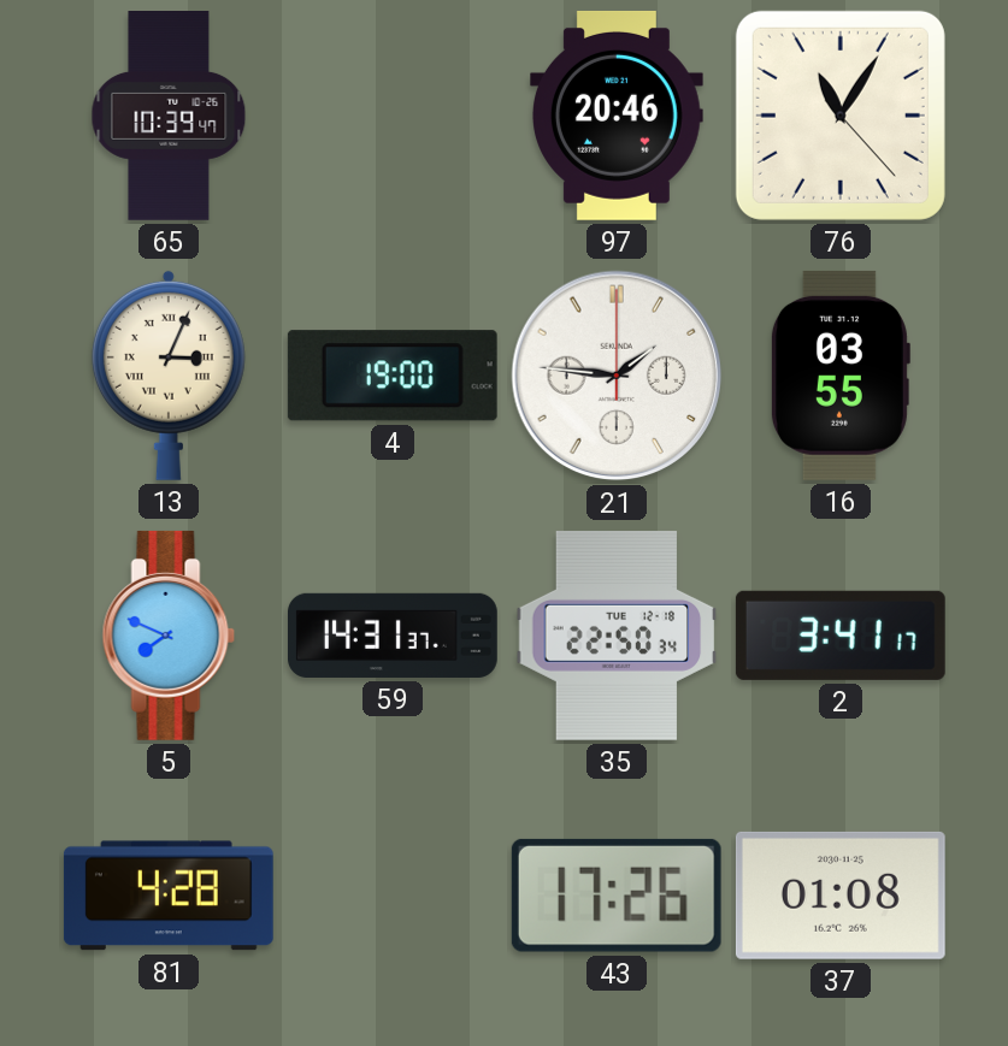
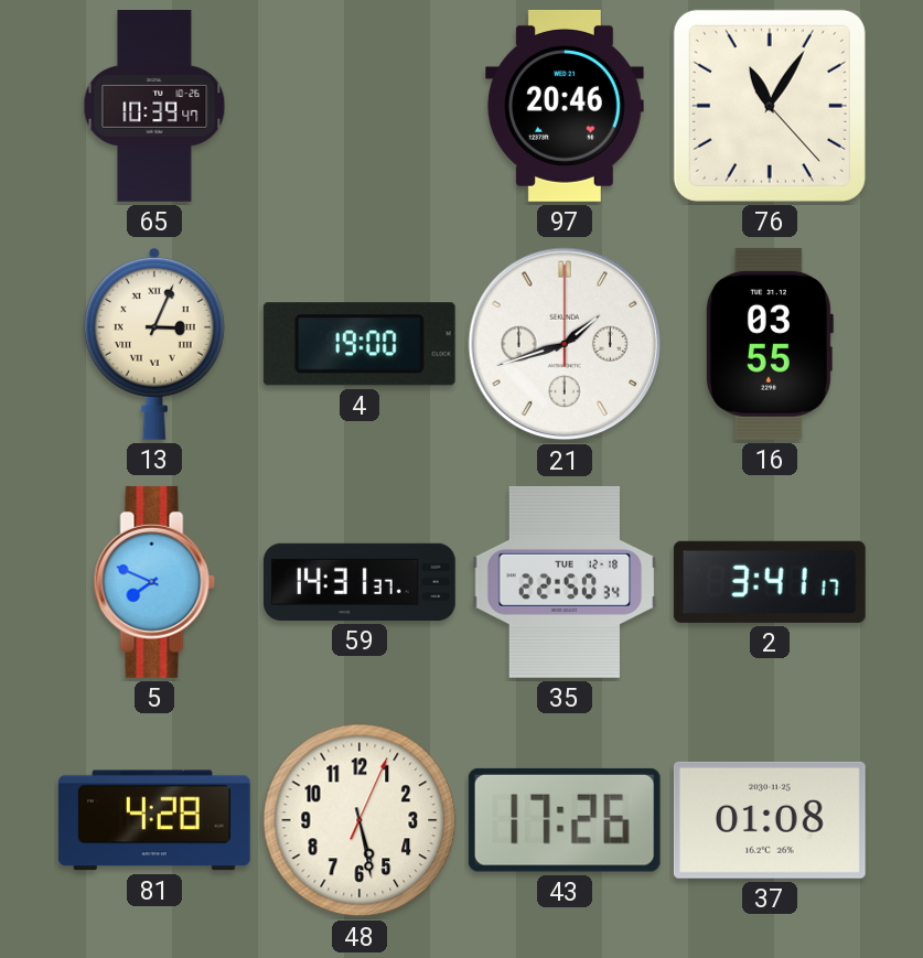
21: 1:46 -> 1:42 (565, 344)
48: none -> 5:28 (359, 820)
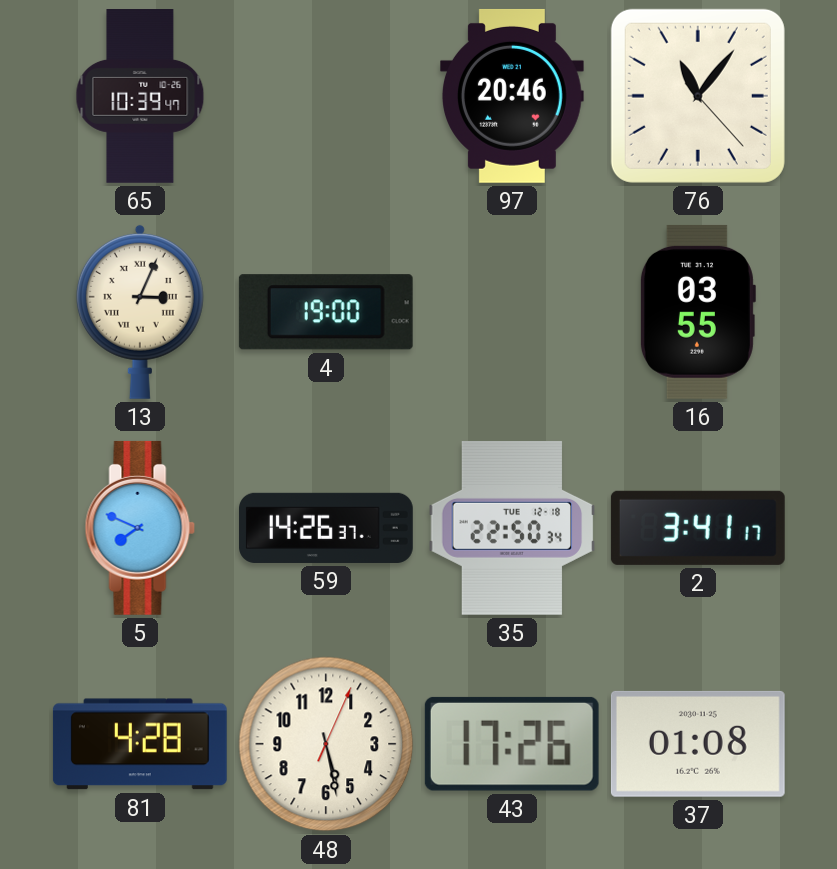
76: 11:05 -> 11:06 (698, 96)
21: 1:42 -> none (565, 344)
59: 14:31 -> 14:26 (327, 528)
